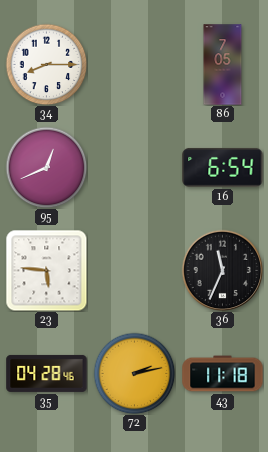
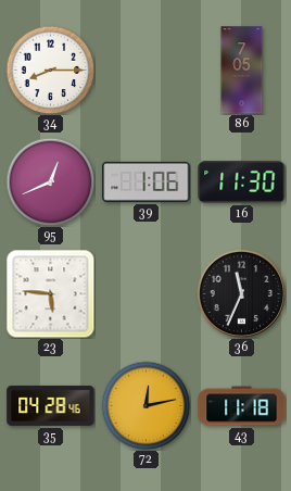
39: none -> 1:06 (147, 181)
16: 6:54 -> 11:30 (242, 181)
72: 2:13 -> 12:13 (145, 405)
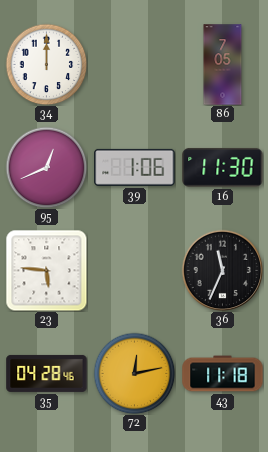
34: 8:15 -> 12:00 (46, 64)
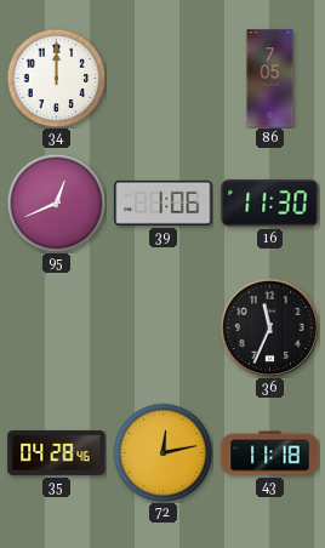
23: 5:46 -> none (46, 270)
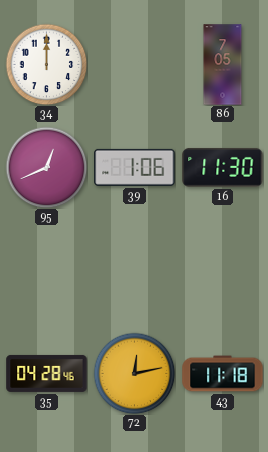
36: 11:34 -> none (269, 327)
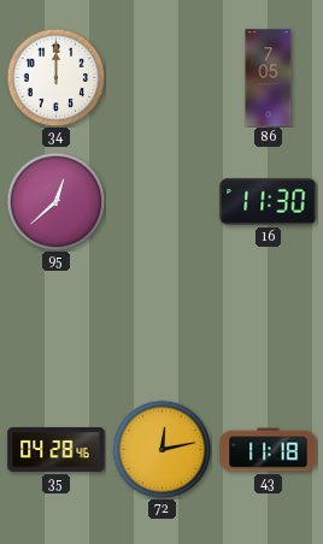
95: 12:41 -> 12:38 (55, 201)
39: 1:06 -> none (135, 167)
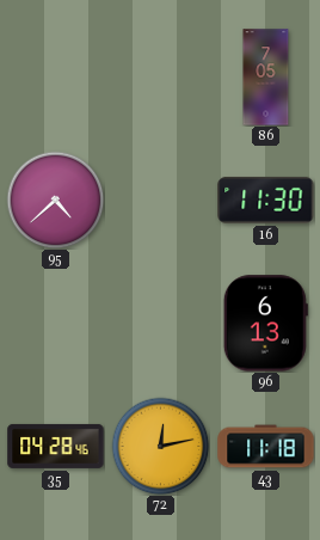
34: 12:00 -> none (55, 77)
95: 12:38 -> 4:38 (55, 200)
96: none -> 6:13 (265, 324)
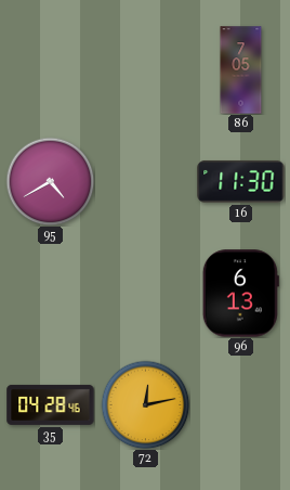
95: 4:38 -> 4:40 (50, 181)
43: 11:18 -> none (266, 447)
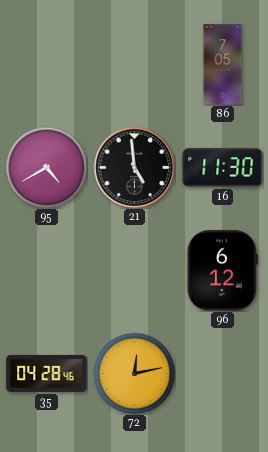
21: none -> 4:59 (134, 167)
96: 6:13 -> 6:12 (222, 271)
